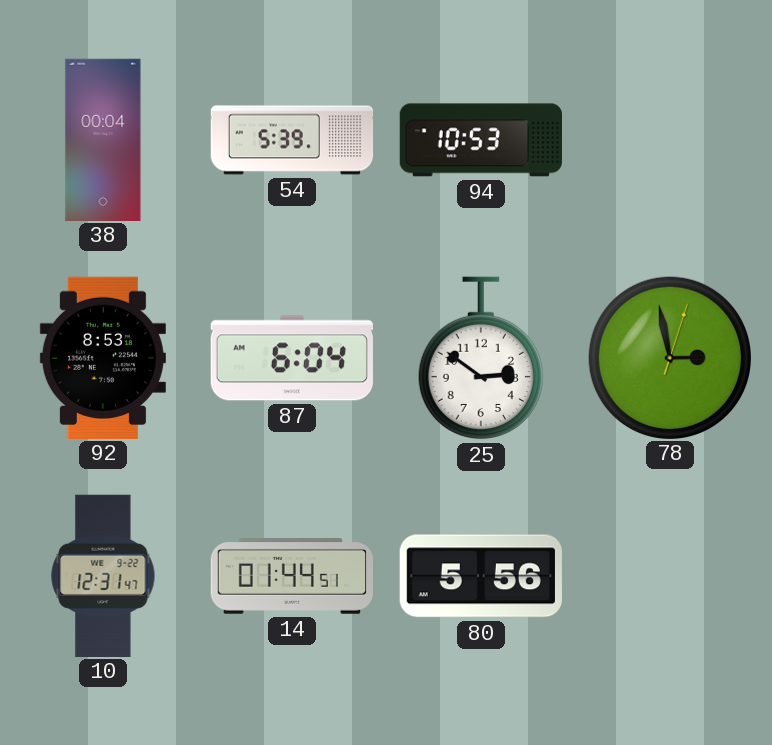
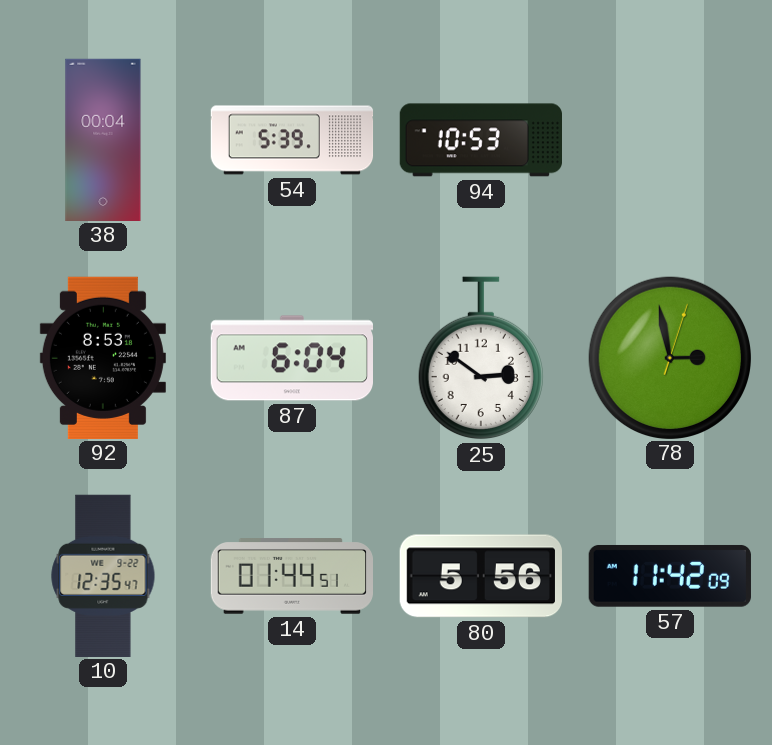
10: 12:31 -> 12:35 (103, 575)
57: none -> 11:42 (670, 576)
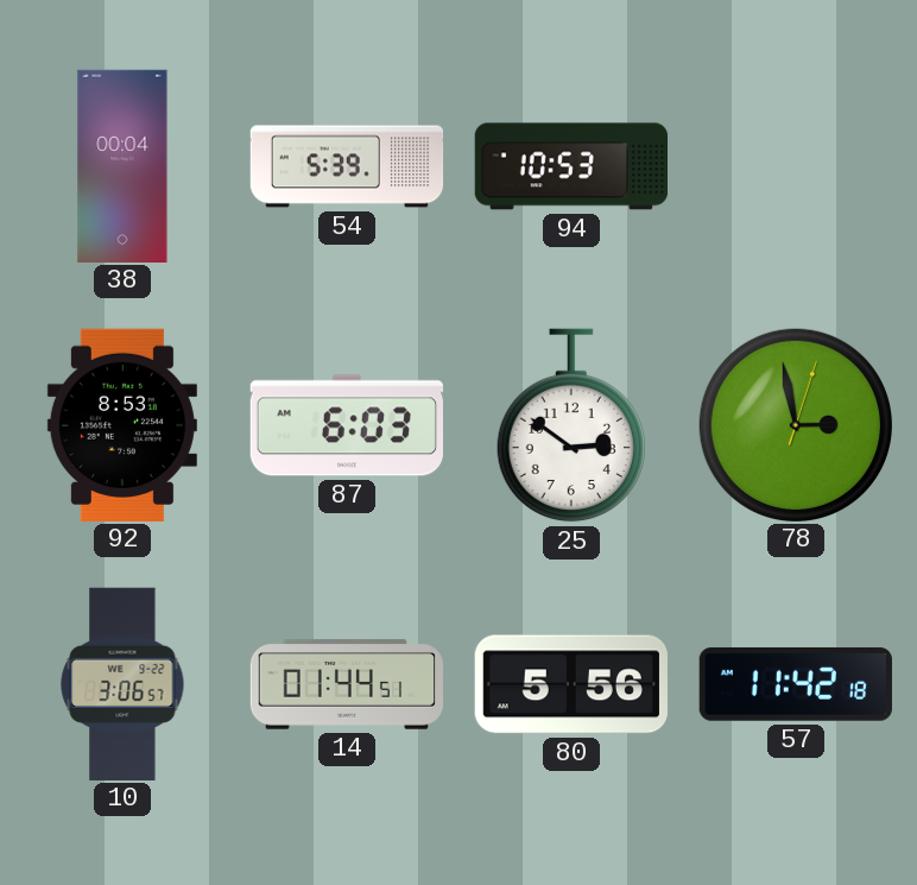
87: 6:04 -> 6:03 (346, 425)
10: 12:35 -> 3:06 (122, 683)
57: 11:42:09 -> 11:42:18 (796, 684)
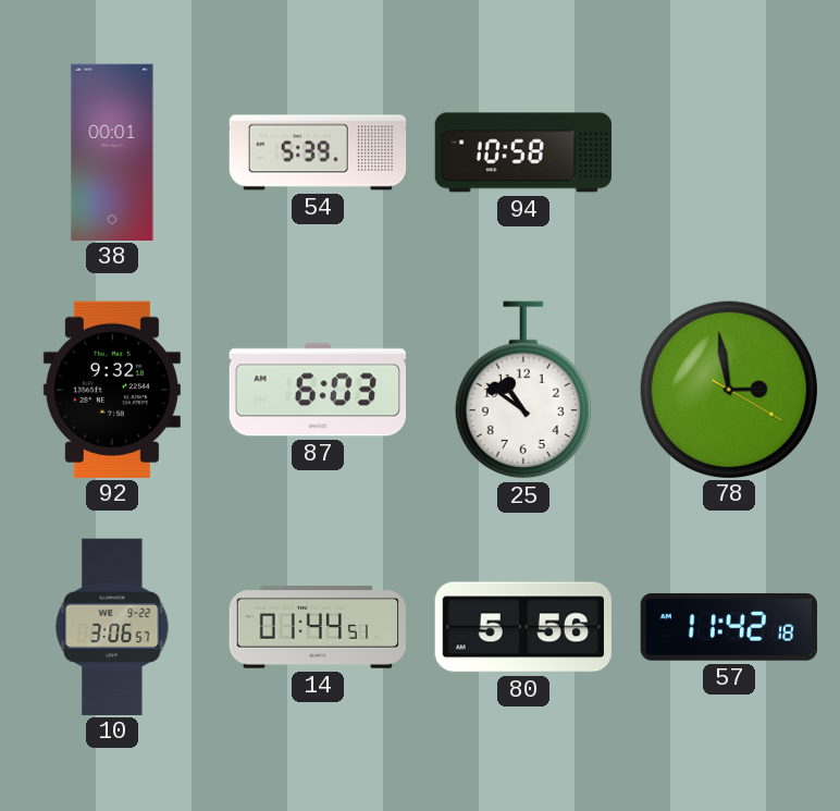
38: 00:04 -> 00:01 (112, 151)
94: 10:53 -> 10:58 (522, 152)
92: 8:53 -> 9:32 (112, 389)
25: 2:51 -> 10:51 (523, 390)
78: 2:58:03 -> 2:58:20 (728, 389)
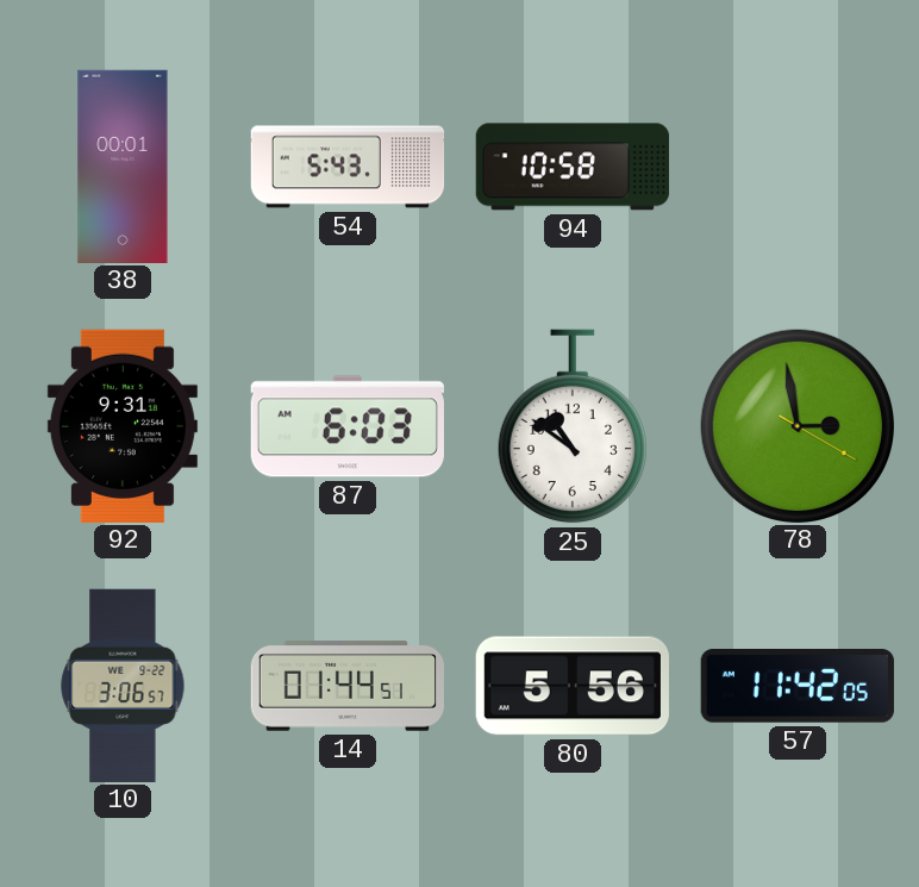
54: 5:39 -> 5:43 (348, 167)
92: 9:32 -> 9:31 (123, 425)
57: 11:42:18 -> 11:42:05 (798, 686)
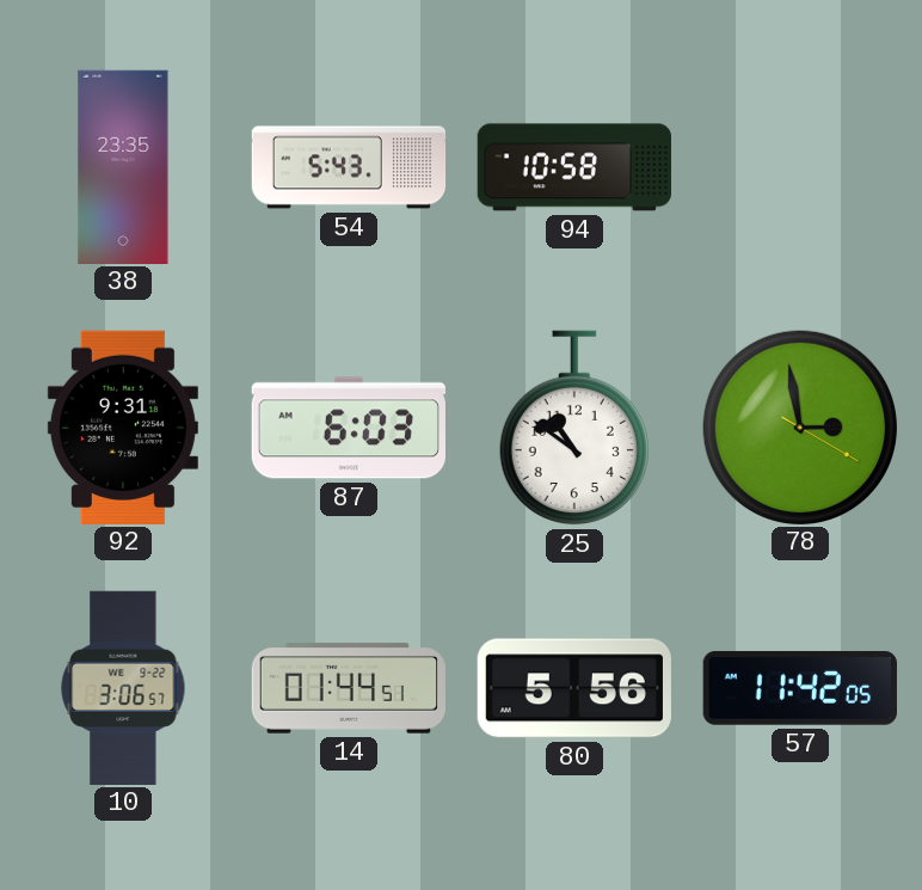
38: 00:01 -> 23:35 (123, 166)
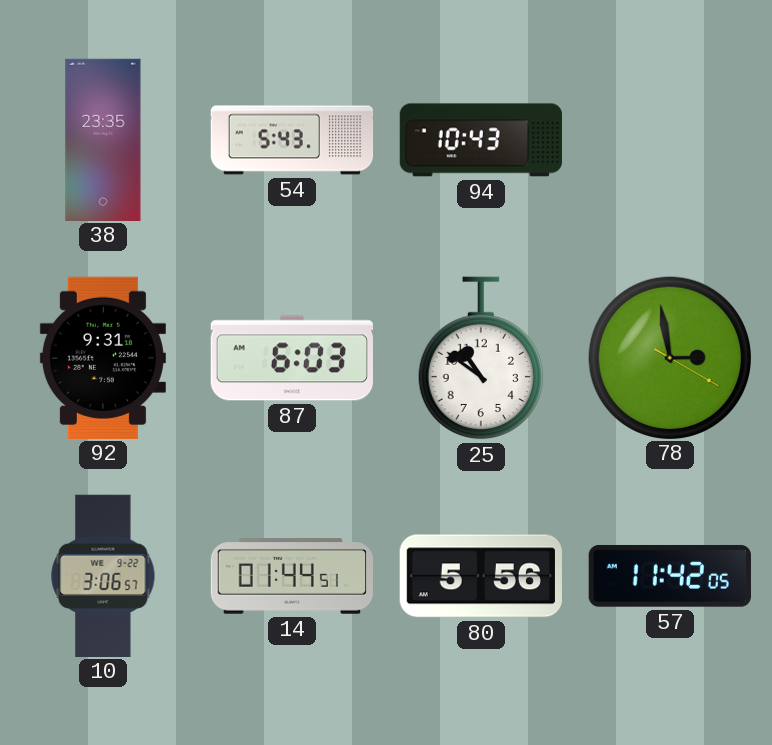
94: 10:58 -> 10:43 (480, 140)
